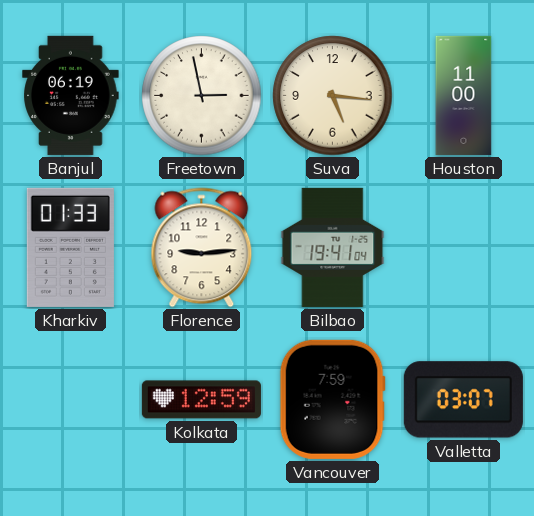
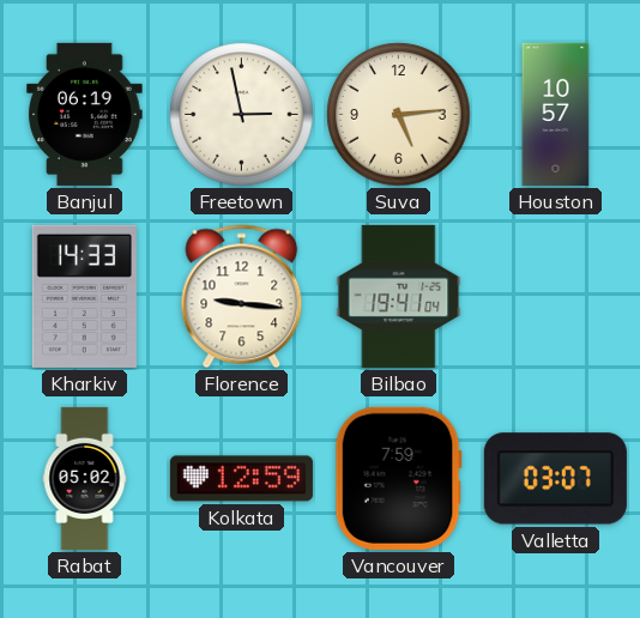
Suva: 5:16 -> 5:14 (399, 115)
Houston: 11:00 -> 10:57 (556, 114)
Kharkiv: 01:33 -> 14:33 (84, 296)
Florence: 9:14 -> 9:16 (242, 297)
Rabat: none -> 05:02 (85, 478)
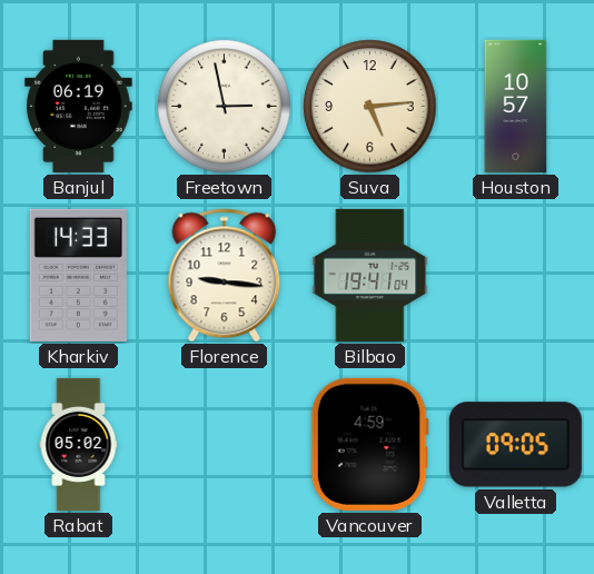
Kolkata: 12:59 -> none (241, 479)
Vancouver: 7:59 -> 4:59 (369, 444)
Valletta: 03:07 -> 09:05 (515, 445)
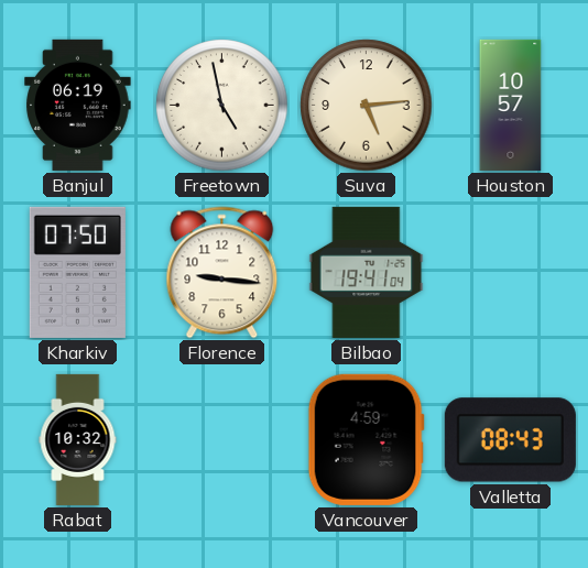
Freetown: 2:58 -> 4:58 (222, 106)
Kharkiv: 14:33 -> 07:50 (77, 272)
Rabat: 05:02 -> 10:32 (78, 439)
Valletta: 09:05 -> 08:43 (510, 440)
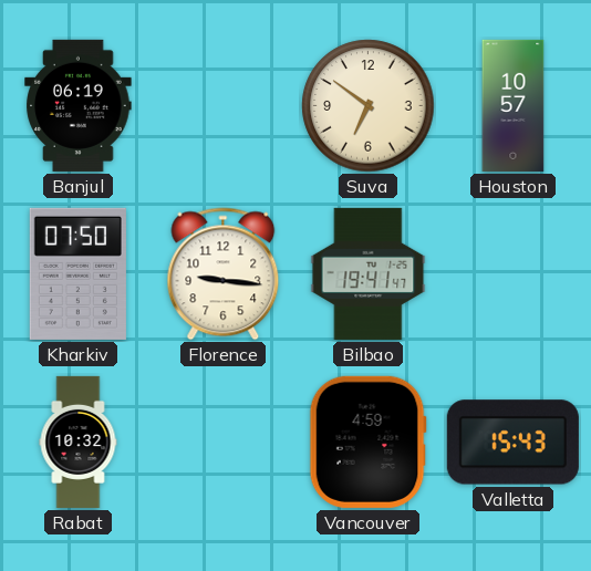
Freetown: 4:58 -> none (222, 106)
Suva: 5:14 -> 6:51 (369, 106)
Bilbao: 19:41:04 -> 19:41:47 (369, 273)
Valletta: 08:43 -> 15:43 (512, 443)
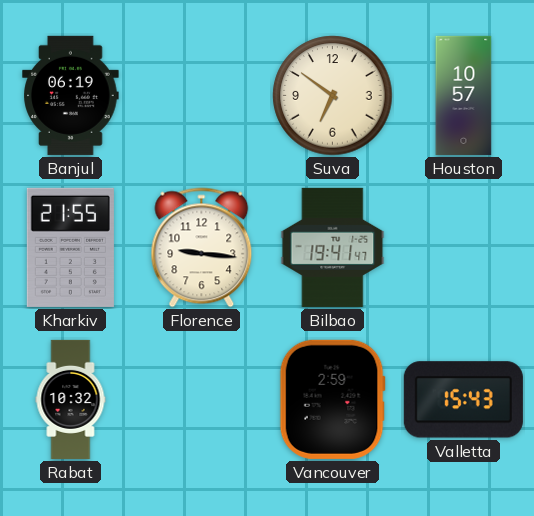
Kharkiv: 07:50 -> 21:55 (70, 247)
Vancouver: 4:59 -> 2:59 (332, 399)
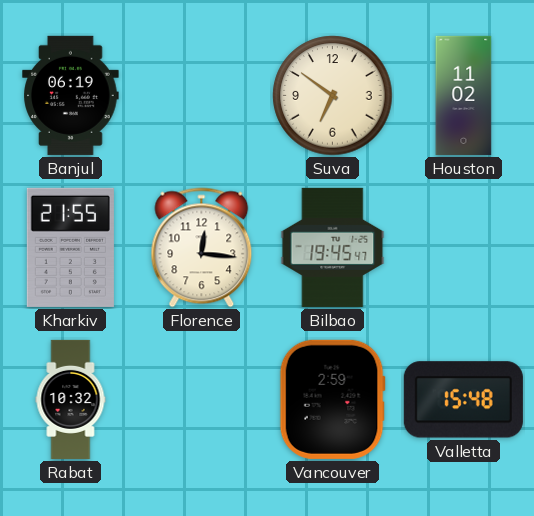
Houston: 10:57 -> 11:02 (464, 95)
Florence: 9:16 -> 12:16 (202, 248)
Bilbao: 19:41 -> 19:45 (333, 247)
Valletta: 15:43 -> 15:48 (463, 400)
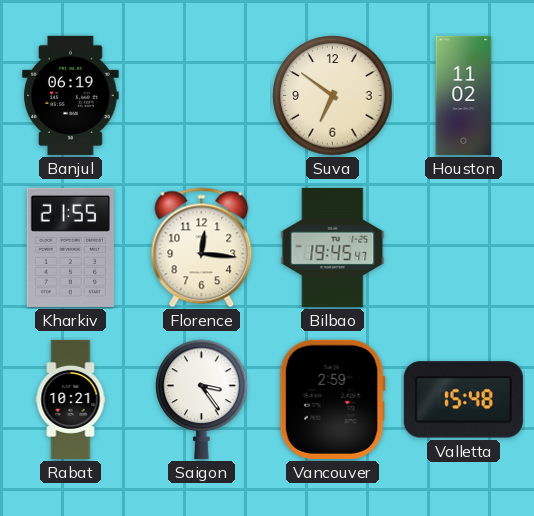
Rabat: 10:32 -> 10:21 (71, 399)
Saigon: none -> 3:24 (202, 399)
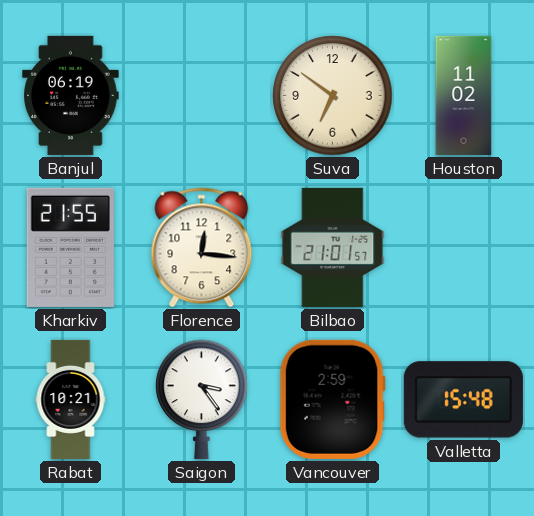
Bilbao: 19:45 -> 21:01 (333, 247)
